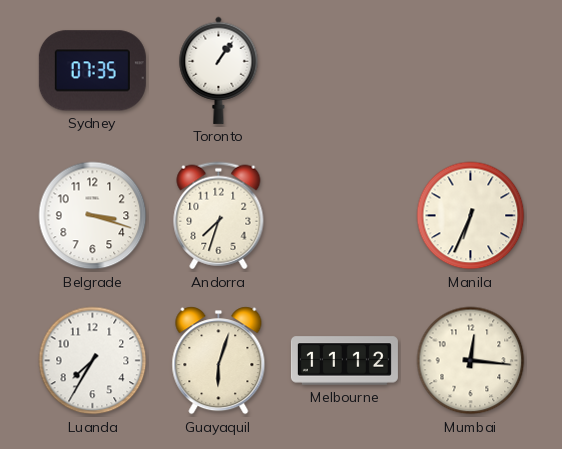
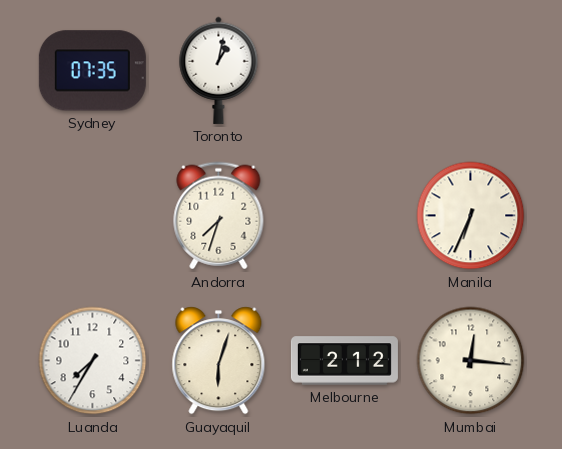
Toronto: 1:06 -> 1:02 (219, 70)
Belgrade: 3:18 -> none (93, 216)
Melbourne: 11:12 -> 2:12 (344, 361)
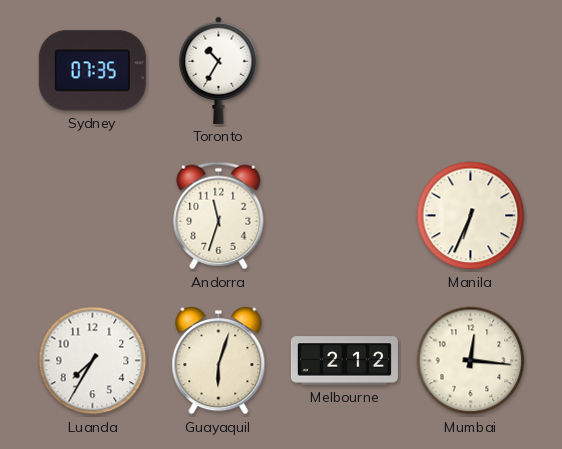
Toronto: 1:02 -> 10:35 (219, 70)
Andorra: 7:33 -> 11:33 (219, 216)
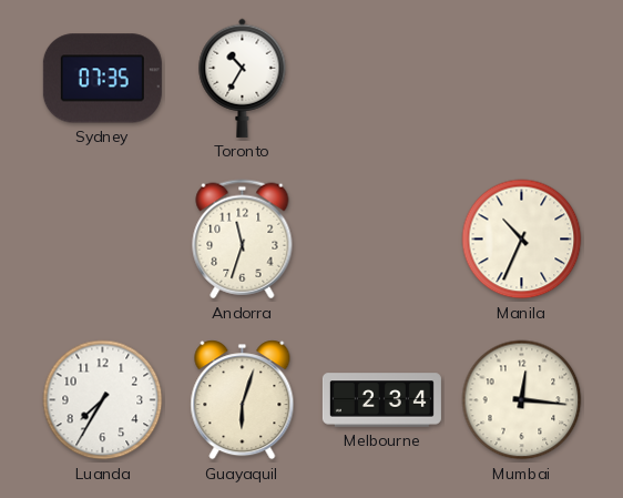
Manila: 6:34 -> 10:34 (522, 240)
Melbourne: 2:12 -> 2:34 (381, 400)
